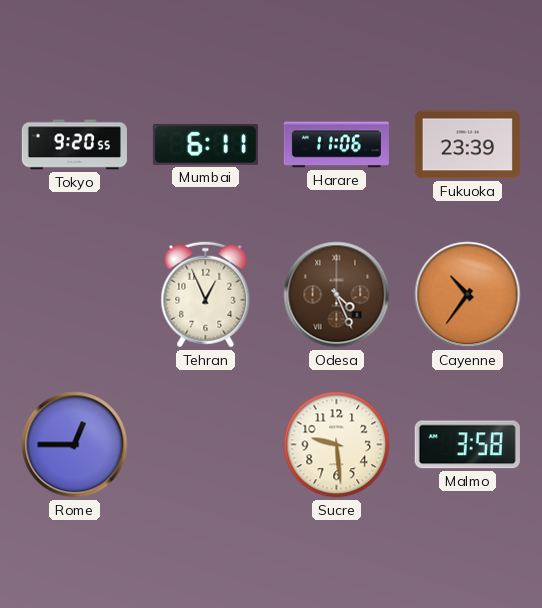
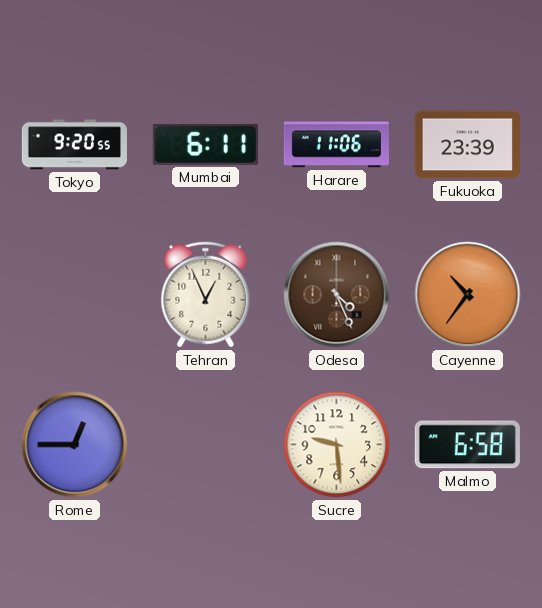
Malmo: 3:58 -> 6:58 (467, 445)
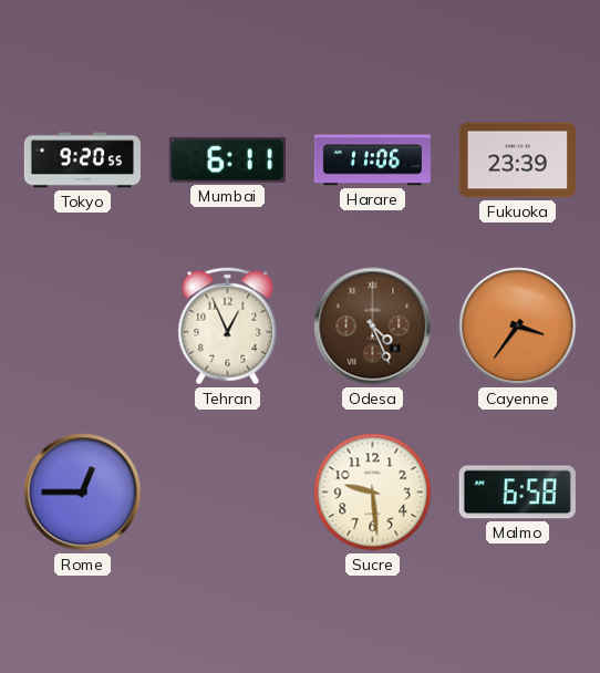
Cayenne: 10:36 -> 3:36 (518, 327)
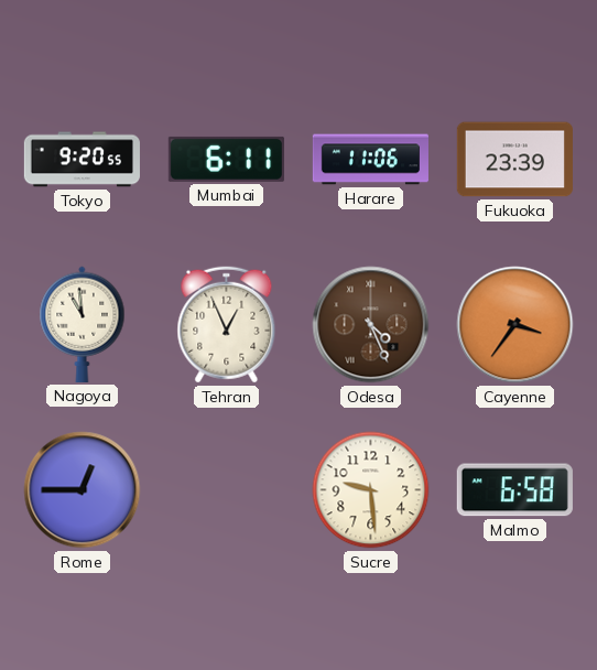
Nagoya: none -> 10:59 (83, 324)
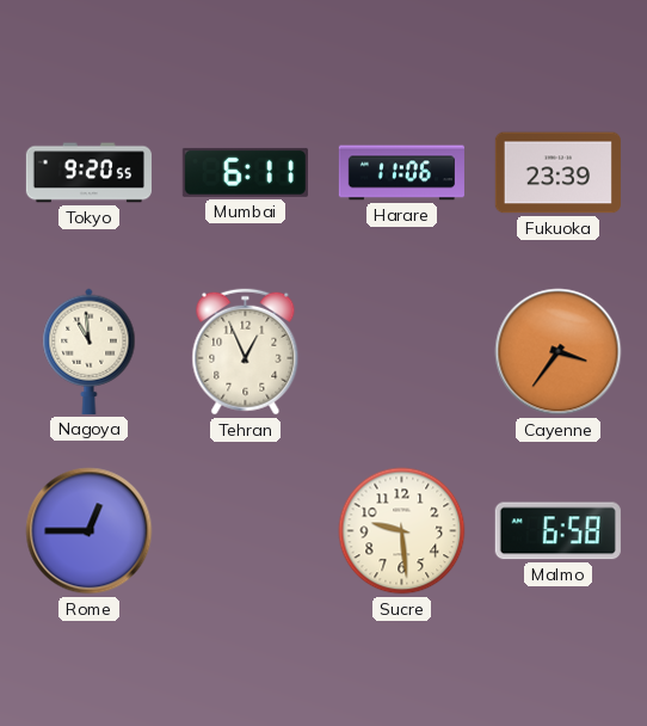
Odesa: 4:26 -> none (371, 325)
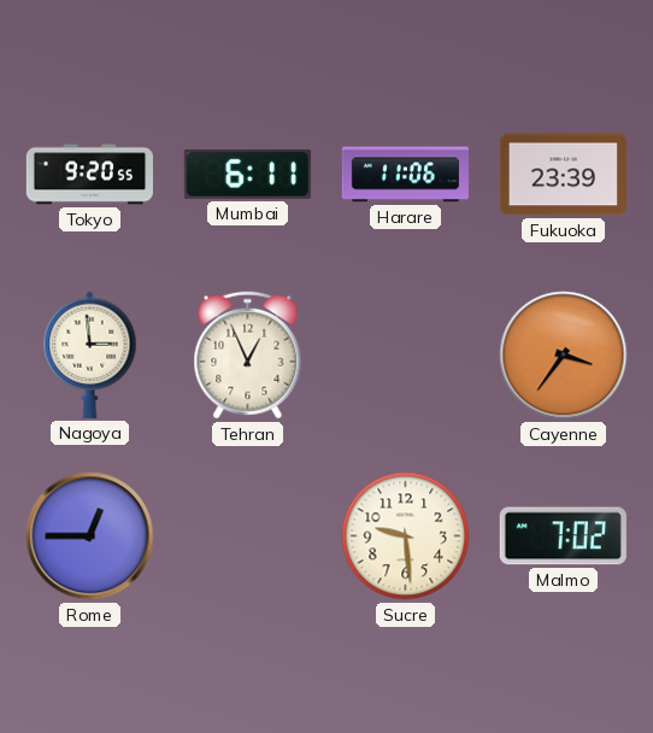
Nagoya: 10:59 -> 2:59 (90, 354)
Malmo: 6:58 -> 7:02 (563, 536)
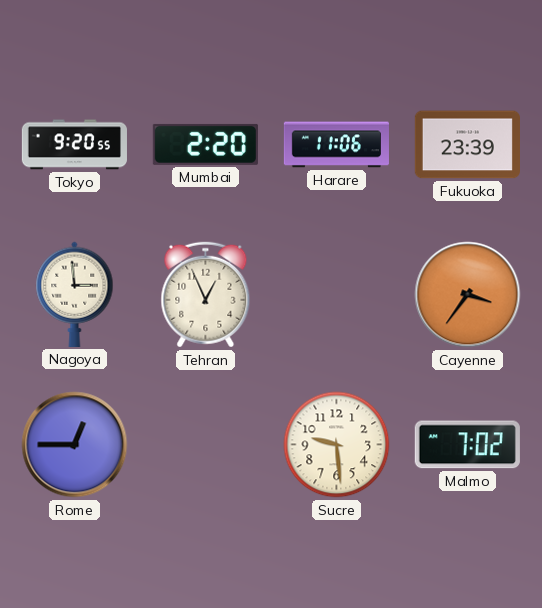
Mumbai: 6:11 -> 2:20 (205, 144)
